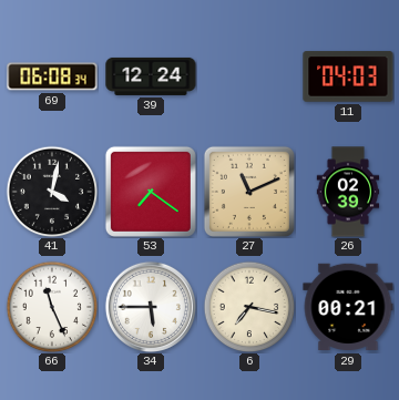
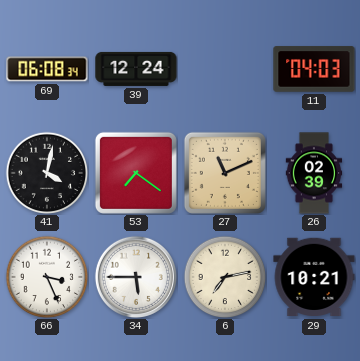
66: 11:26 -> 3:26 (47, 277)
6: 7:17 -> 7:13 (225, 277)
29: 00:21 -> 10:21 (314, 277)
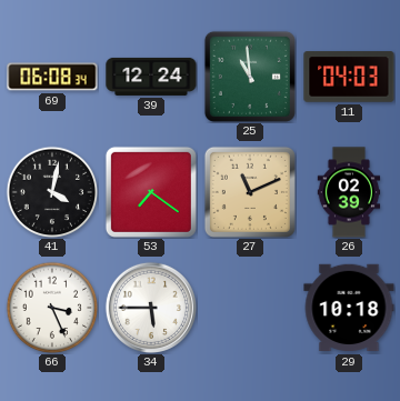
25: none -> 10:59 (250, 77)
6: 7:13 -> none (225, 277)
29: 10:21 -> 10:18 (349, 308)
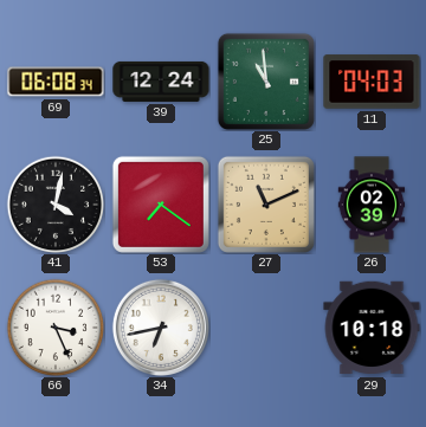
34: 5:45 -> 6:43 (161, 328)
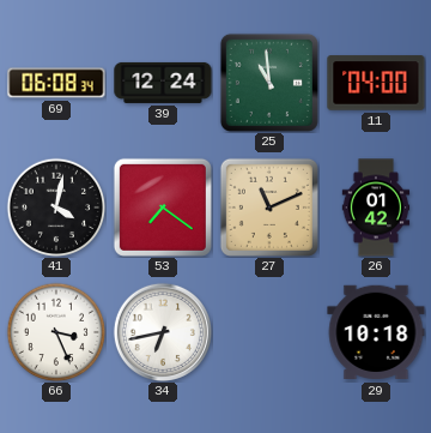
11: 04:03 -> 04:00 (376, 83)
26: 02:39 -> 01:42 (376, 208)
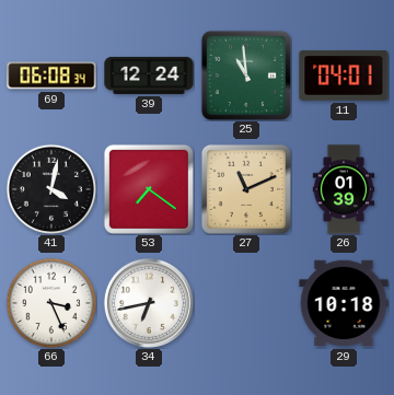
11: 04:00 -> 04:01 (344, 75)
26: 01:42 -> 01:39 (344, 189)
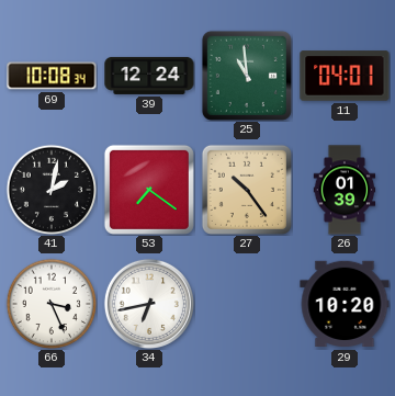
69: 06:08 -> 10:08 (52, 76)
41: 4:02 -> 2:02 (52, 190)
27: 11:11 -> 10:24 (247, 190)
29: 10:18 -> 10:20 (345, 304)
